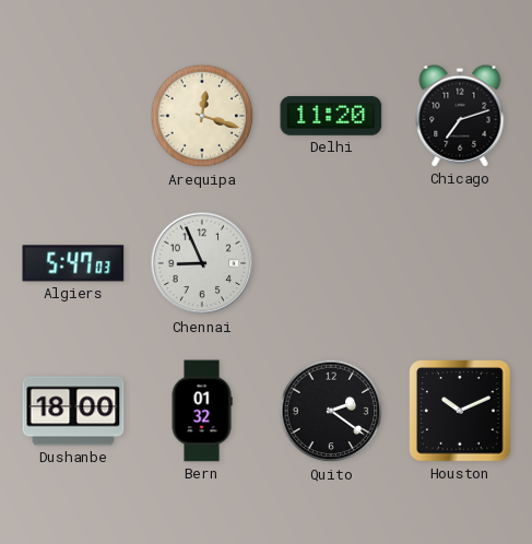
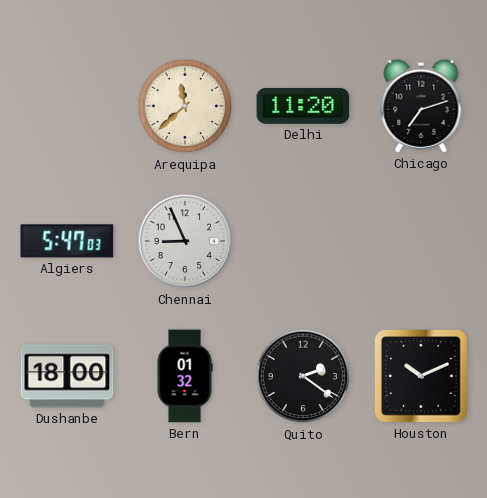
Arequipa: 12:18 -> 11:38 (185, 106)
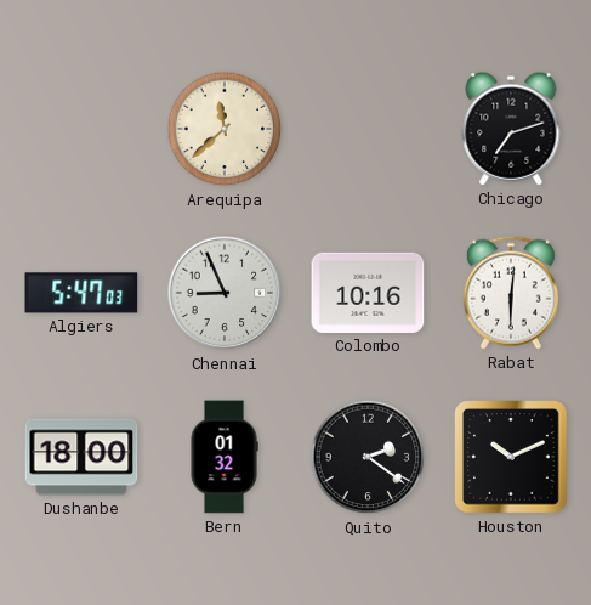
Delhi: 11:20 -> none (303, 106)
Colombo: none -> 10:16 (368, 293)
Rabat: none -> 6:01 (511, 293)
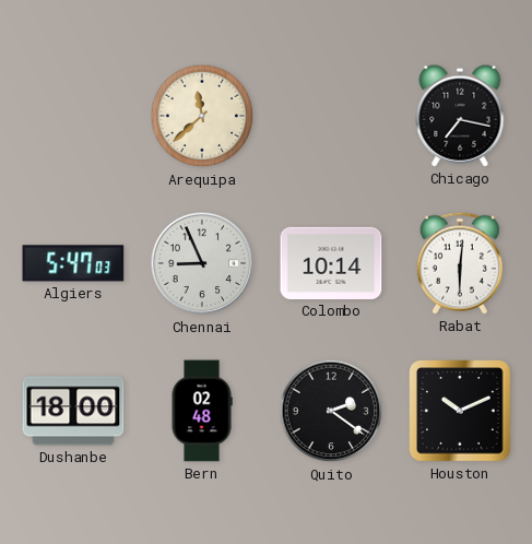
Chicago: 7:12 -> 7:17 (460, 116)
Colombo: 10:16 -> 10:14 (331, 263)
Bern: 01:32 -> 02:48 (202, 411)
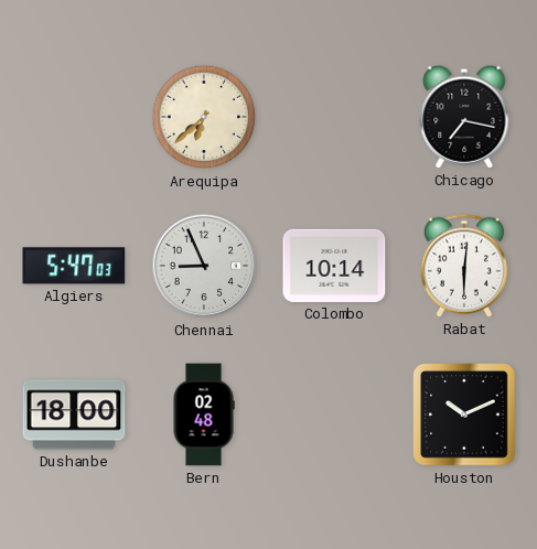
Arequipa: 11:38 -> 6:38 (204, 117)
Quito: 2:21 -> none (331, 411)
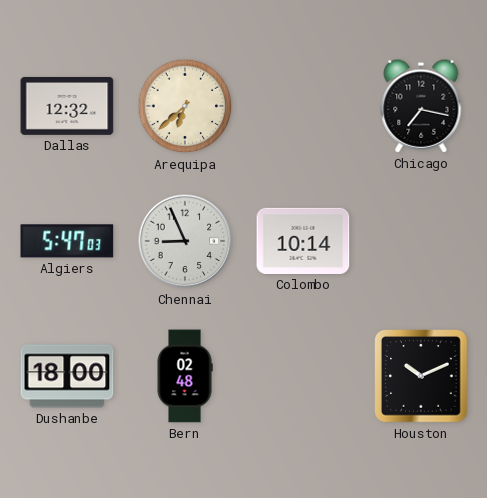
Dallas: none -> 12:32 (67, 106)
Rabat: 6:01 -> none (464, 266)
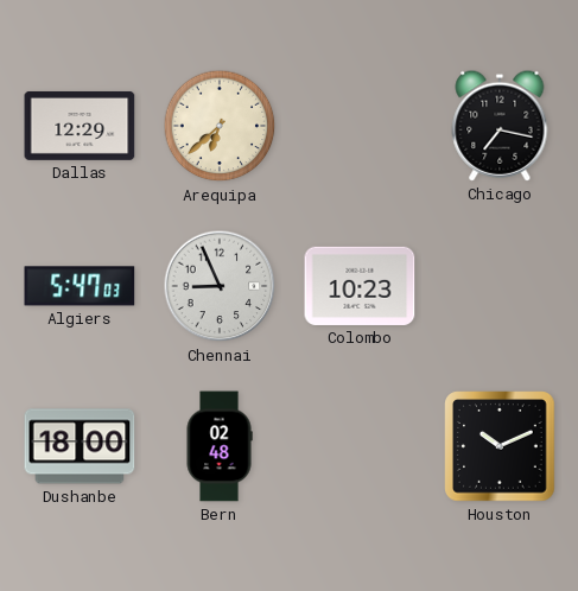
Dallas: 12:32 -> 12:29 (80, 126)
Colombo: 10:14 -> 10:23 (360, 286)
